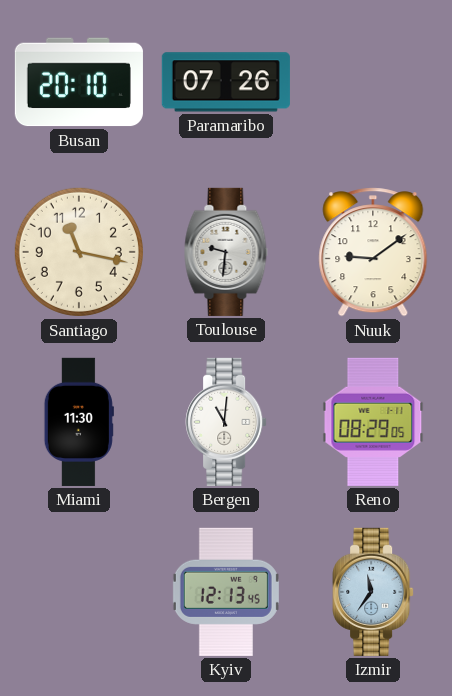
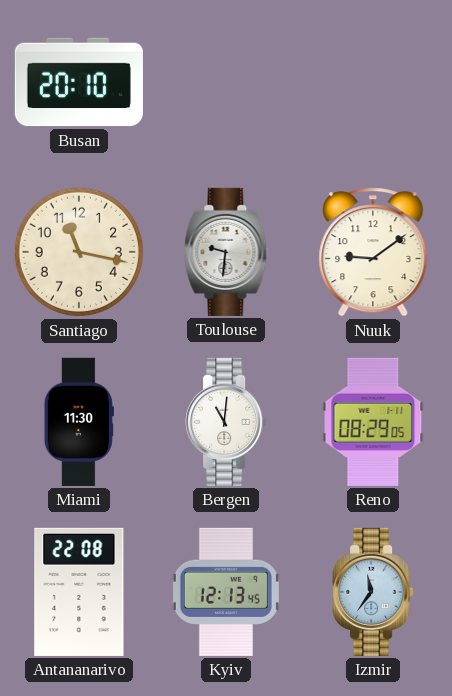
Paramaribo: 07:26 -> none (226, 82)
Antananarivo: none -> 22:08 (79, 592)
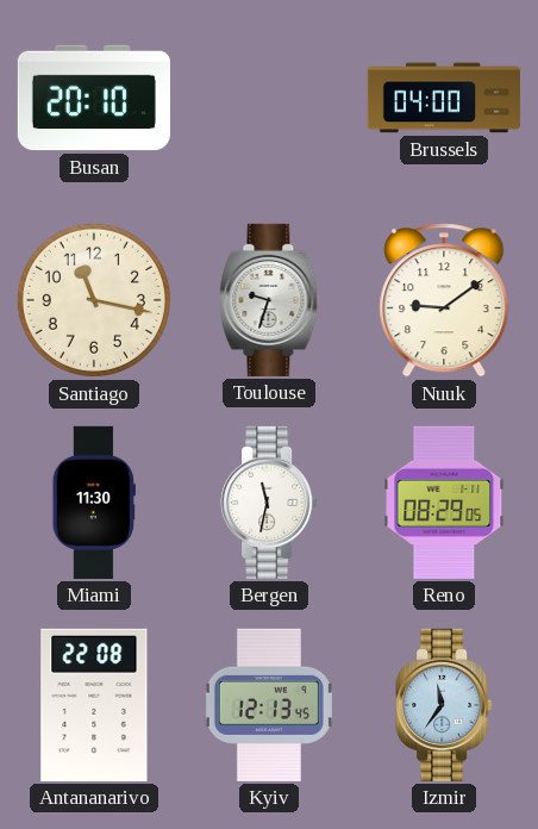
Brussels: none -> 04:00 (444, 98)
Toulouse: 9:31 -> 9:33 (269, 300)
Bergen: 11:01 -> 11:32 (269, 503)
